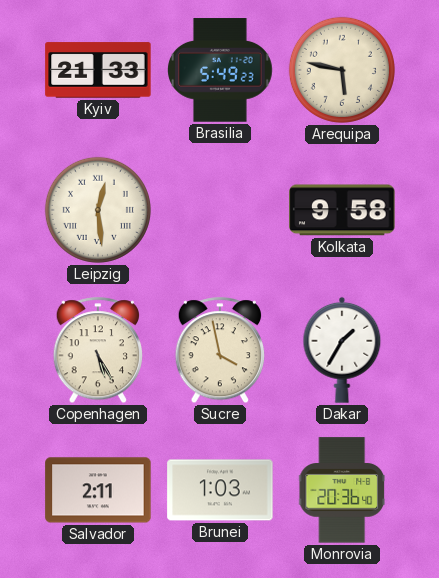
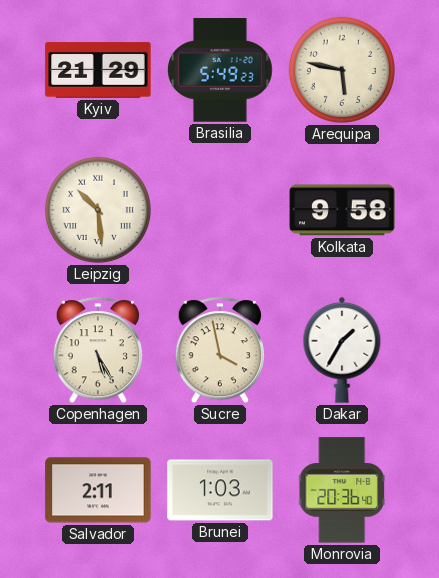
Kyiv: 21:33 -> 21:29 (98, 70)
Leipzig: 12:29 -> 10:29 (98, 210)
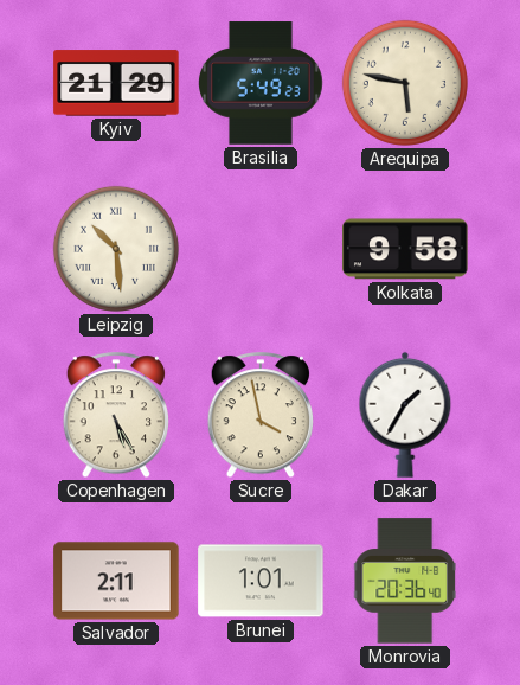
Brunei: 1:03 -> 1:01 (261, 581)
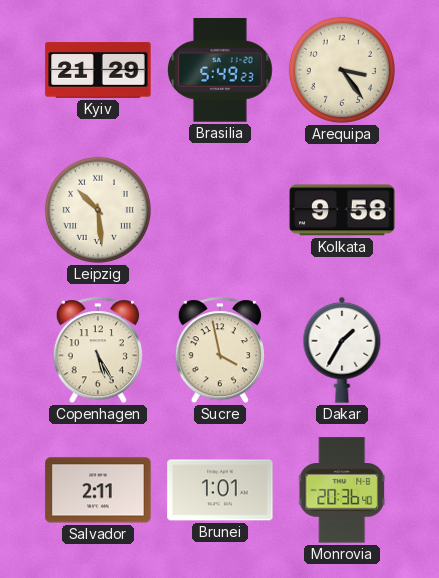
Arequipa: 5:47 -> 3:24 (342, 70)
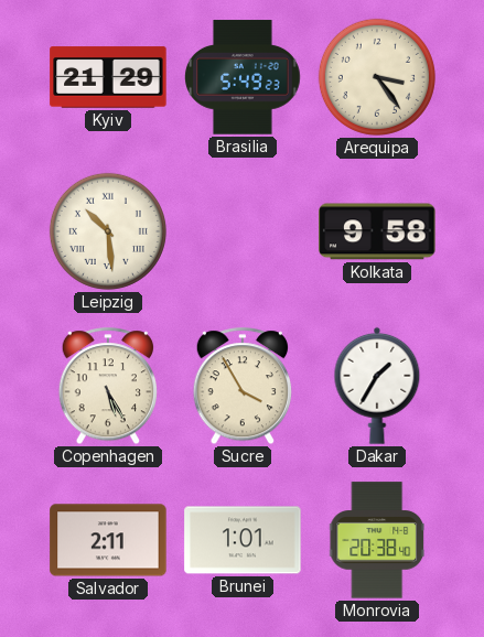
Sucre: 3:58 -> 3:55 (241, 387)
Monrovia: 20:36 -> 20:38 (376, 540)
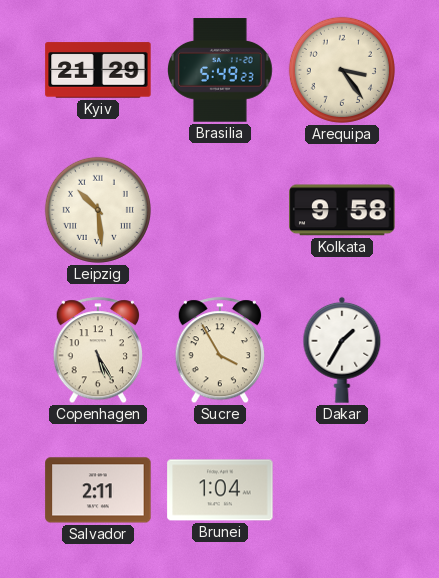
Brunei: 1:01 -> 1:04 (220, 490)
Monrovia: 20:38 -> none (376, 540)
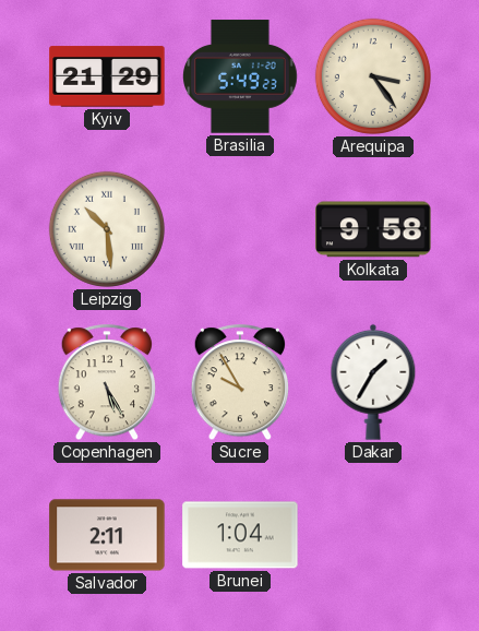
Sucre: 3:55 -> 9:55 (239, 383)
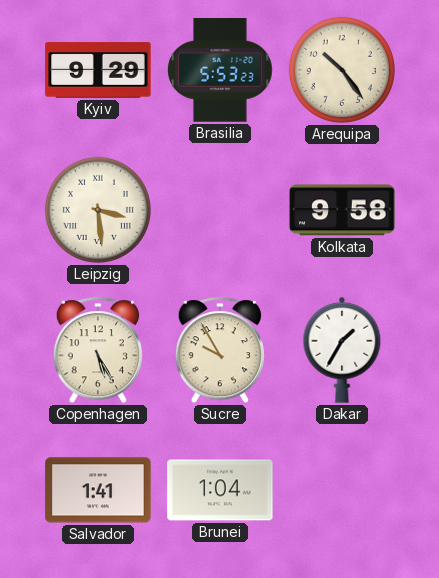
Kyiv: 21:29 -> 9:29 (98, 70)
Brasilia: 5:49 -> 5:53 (221, 70)
Arequipa: 3:24 -> 10:24 (342, 70)
Leipzig: 10:29 -> 3:29 (98, 210)
Salvador: 2:11 -> 1:41 (98, 490)
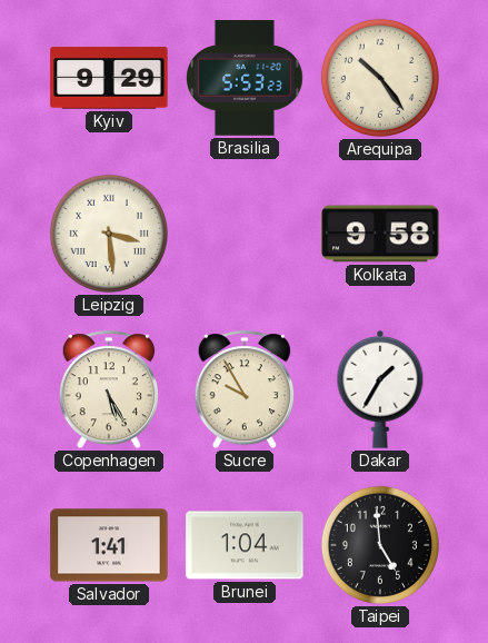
Taipei: none -> 4:59 (380, 545)
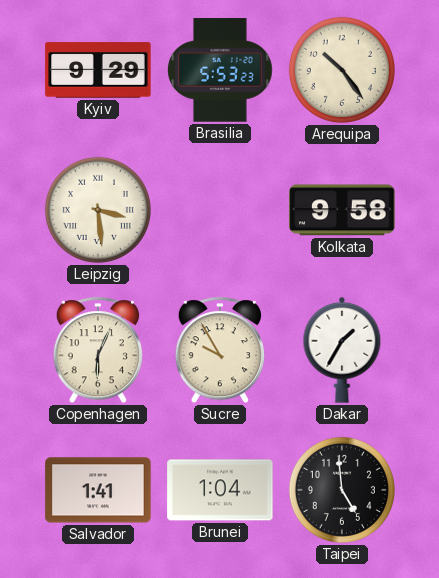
Copenhagen: 5:25 -> 6:04 (97, 351)
